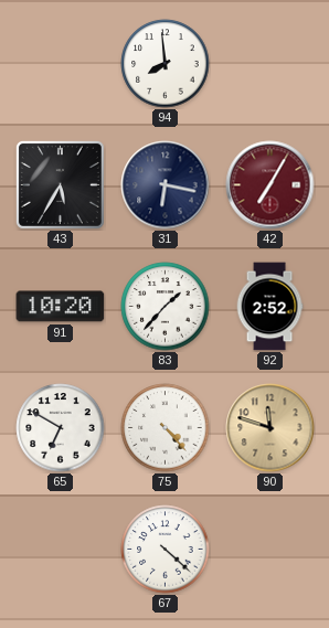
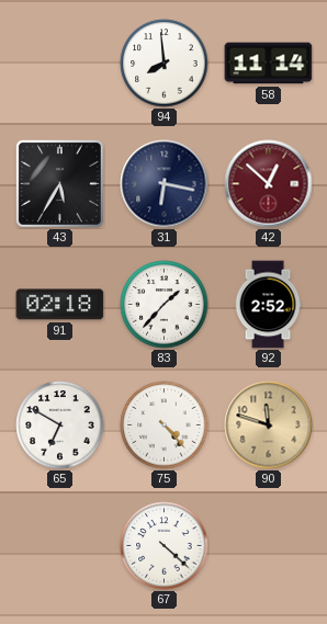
58: none -> 11:14 (269, 64)
42: 7:05 -> 12:52 (269, 184)
91: 10:20 -> 02:18 (60, 305)
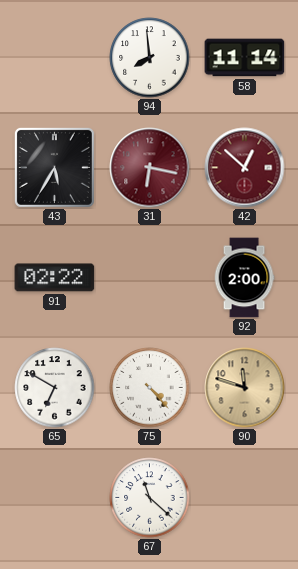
31 dial: navy -> burgundy (150, 168)
91: 02:18 -> 02:22 (55, 278)
83: 1:37 -> none (165, 305)
92: 2:52 -> 2:00 (244, 278)
67: 4:22 -> 11:22 (150, 498)
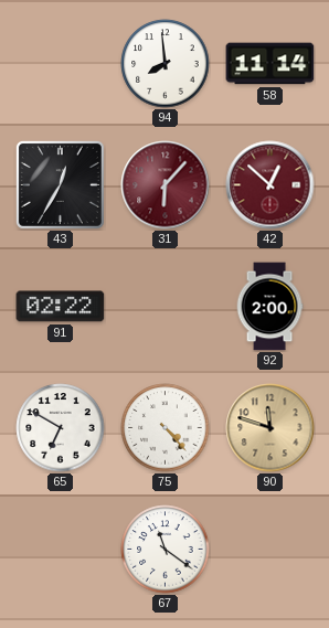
43: 5:35 -> 12:35 (60, 184)
31: 6:17 -> 6:07 (166, 185)
67: 11:22 -> 11:21 (166, 550)
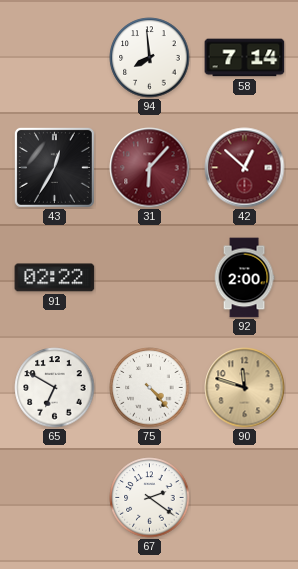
58: 11:14 -> 7:14 (245, 58)
67: 11:21 -> 2:21 (150, 498)
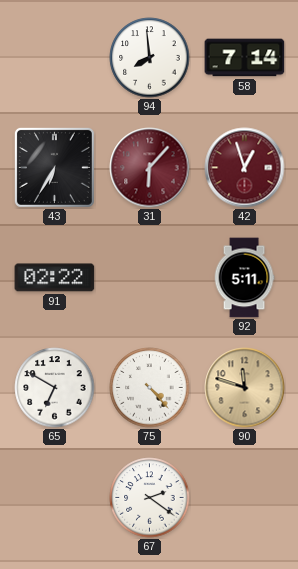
43: 12:35 -> 6:35 (54, 167)
42: 12:52 -> 12:57 (245, 168)
92: 2:00 -> 5:11 (244, 278)
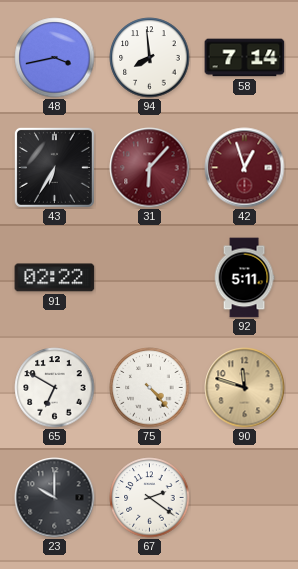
48: none -> 3:43 (55, 58)
23: none -> 10:00 (55, 498)
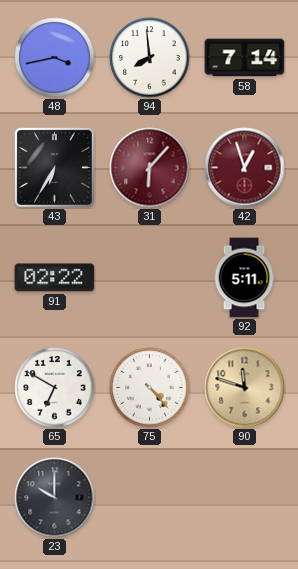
67: 2:21 -> none (150, 498)
